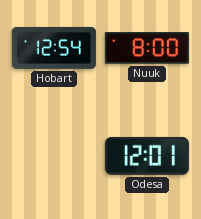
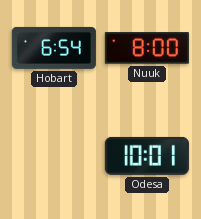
Hobart: 12:54 -> 6:54 (54, 48)
Odesa: 12:01 -> 10:01 (147, 156)
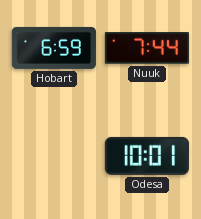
Hobart: 6:54 -> 6:59 (54, 48)
Nuuk: 8:00 -> 7:44 (147, 48)
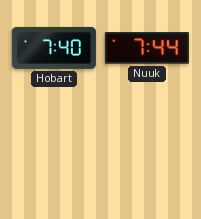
Hobart: 6:59 -> 7:40 (54, 48)
Odesa: 10:01 -> none (147, 156)
